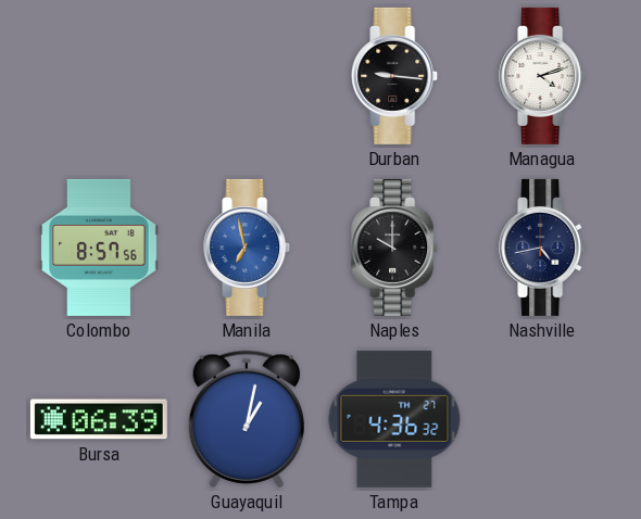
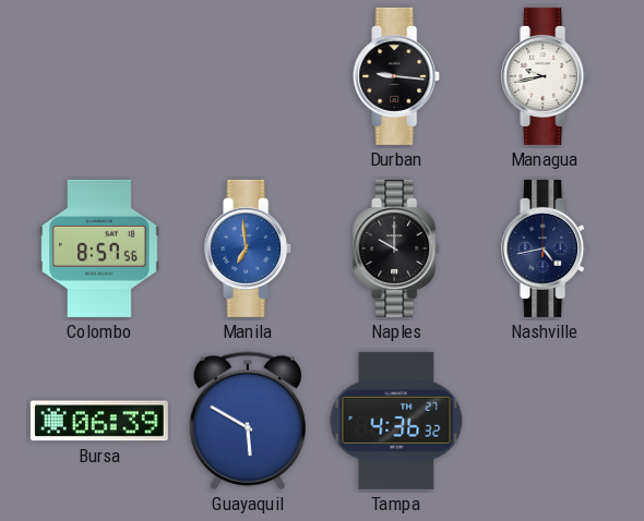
Managua: 4:12 -> 9:43 (546, 76)
Manila: 6:58 -> 6:59 (249, 249)
Guayaquil: 1:02 -> 5:50 (248, 421)
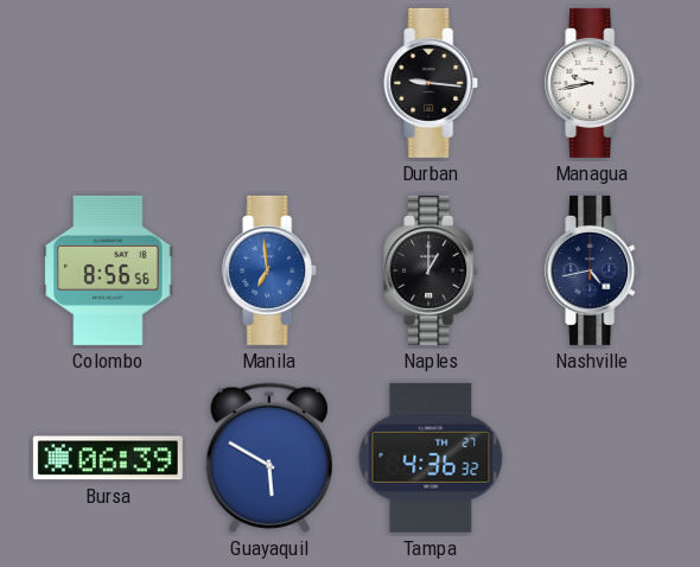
Colombo: 8:57 -> 8:56 (108, 270)
Naples: 10:00 -> 1:00 (432, 270)
